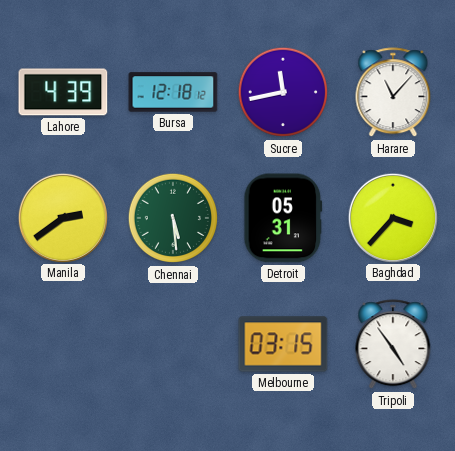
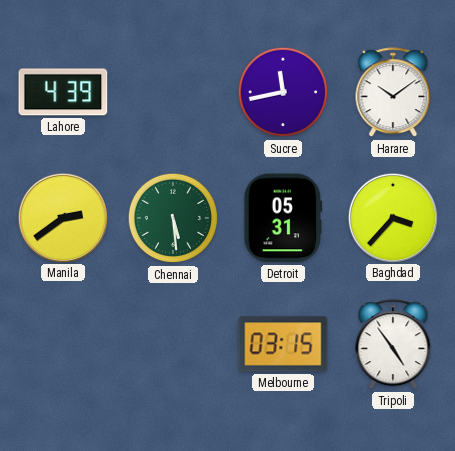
Bursa: 12:18 -> none (173, 92)
Harare: 11:07 -> 10:09 (393, 93)
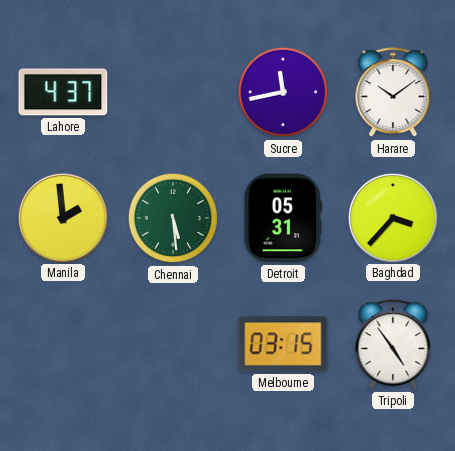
Lahore: 4:39 -> 4:37 (63, 92)
Manila: 2:39 -> 1:59 (62, 217)
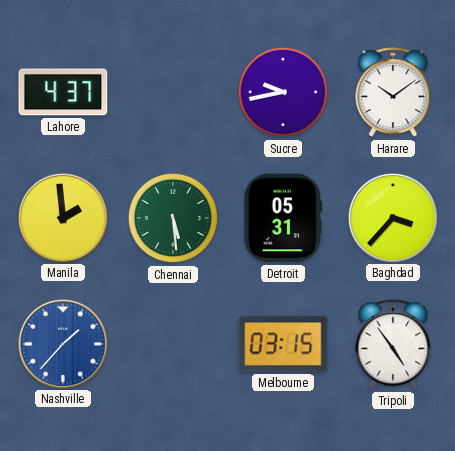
Sucre: 11:43 -> 9:43 (283, 92)
Nashville: none -> 1:37 (62, 343)
